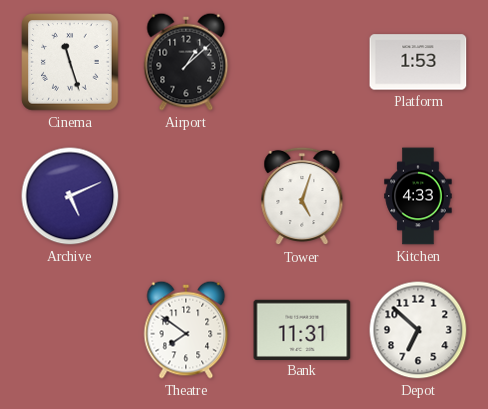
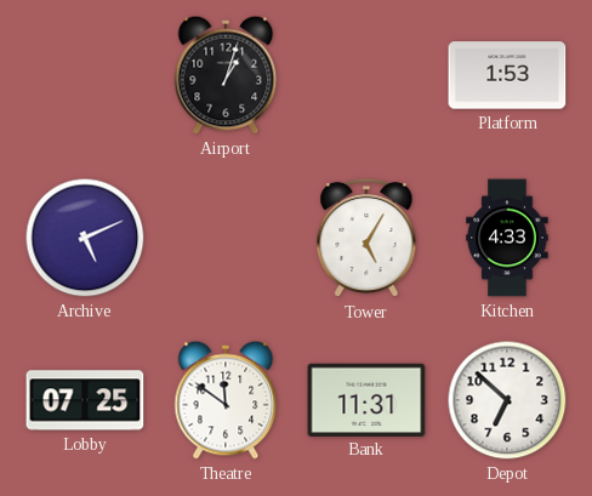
Cinema: 11:27 -> none (70, 62)
Airport: 1:08 -> 1:03 (226, 75)
Tower: 5:03 -> 5:05 (366, 238)
Lobby: none -> 07:25 (85, 400)
Theatre: 7:51 -> 11:51 (226, 400)
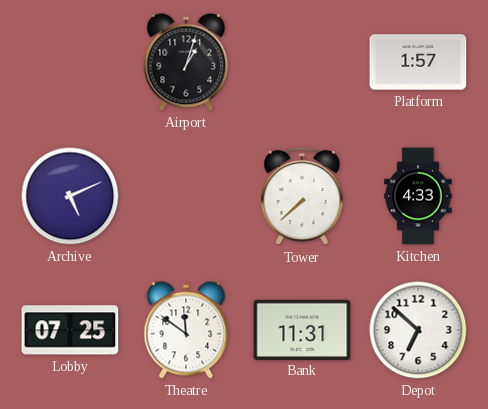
Platform: 1:53 -> 1:57 (418, 62)
Tower: 5:05 -> 7:38 (302, 196)
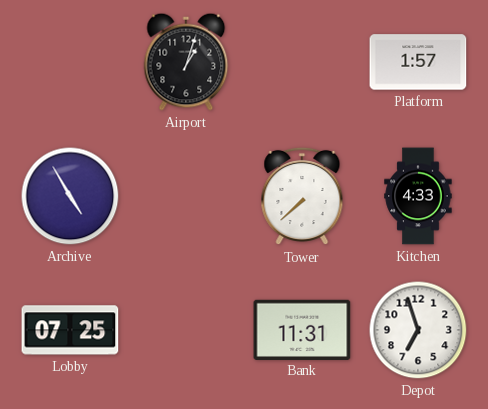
Archive: 5:11 -> 4:55 (70, 196)
Theatre: 11:51 -> none (186, 330)
Depot: 6:52 -> 6:57 (418, 330)
